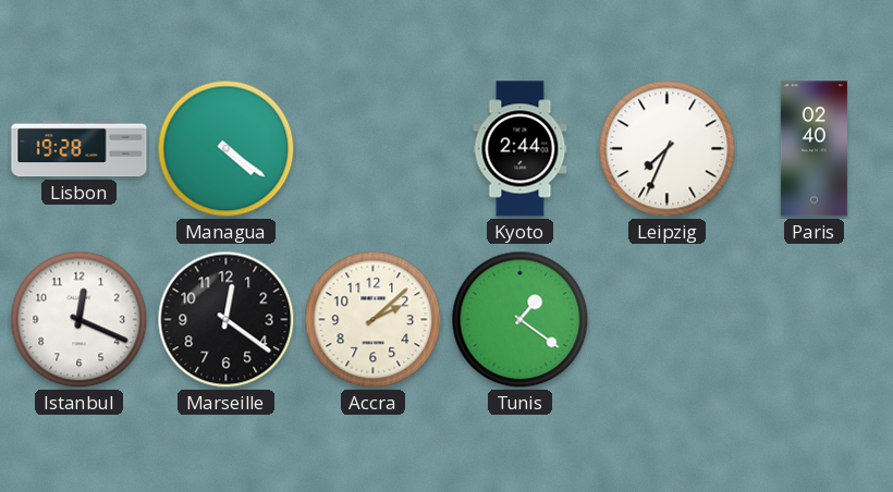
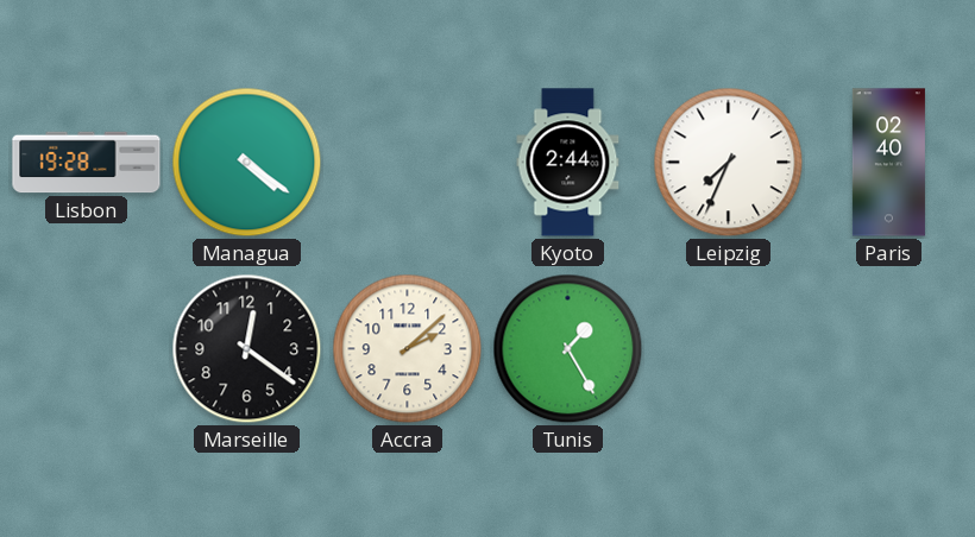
Istanbul: 12:19 -> none (79, 320)
Tunis: 1:21 -> 1:25 (568, 349)
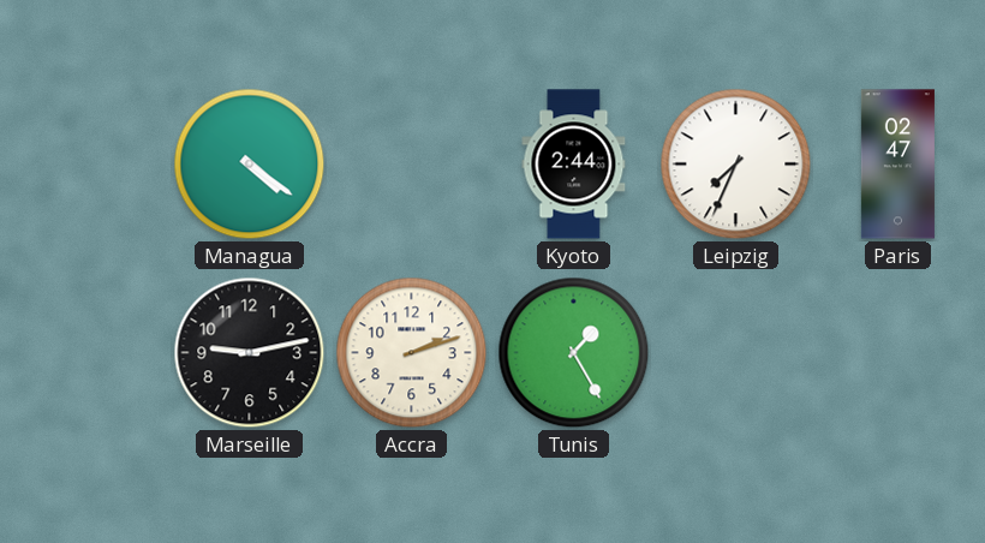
Lisbon: 19:28 -> none (87, 163)
Paris: 02:40 -> 02:47 (897, 165)
Marseille: 12:21 -> 9:13 (250, 353)
Accra: 2:08 -> 2:12 (412, 353)
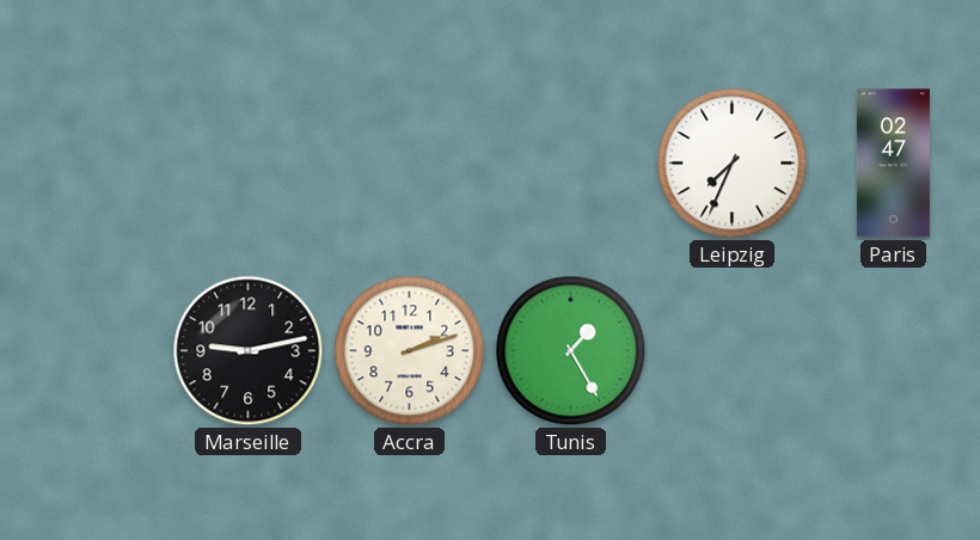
Managua: 4:21 -> none (250, 165)
Kyoto: 2:44 -> none (574, 165)
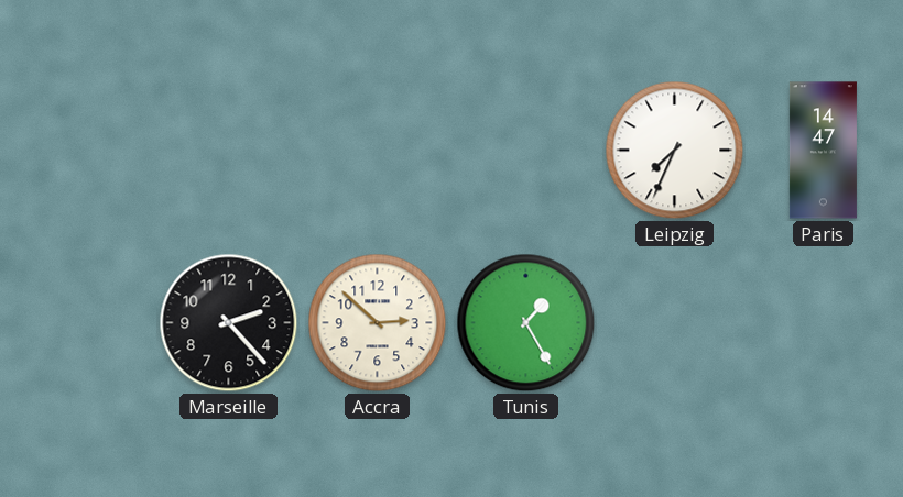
Paris: 02:47 -> 14:47 (823, 151)
Marseille: 9:13 -> 2:23 (229, 323)
Accra: 2:12 -> 2:52 (378, 323)
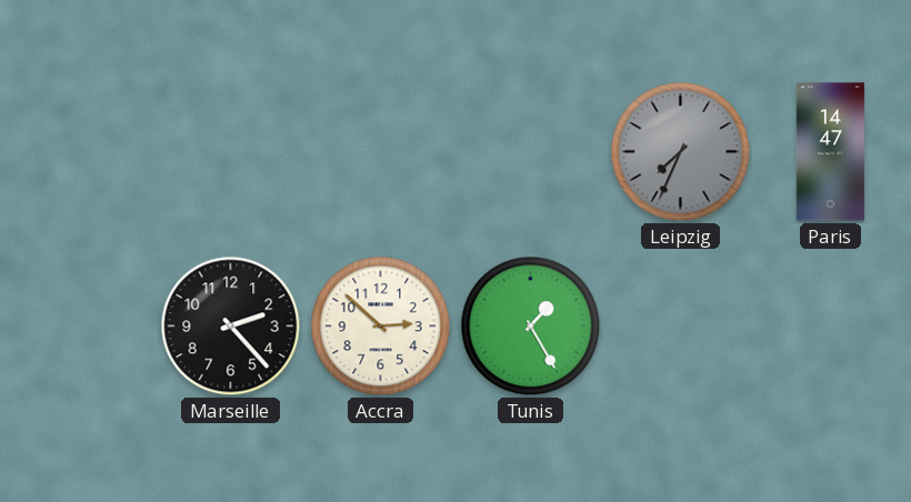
Leipzig dial: white -> grey (681, 152)
